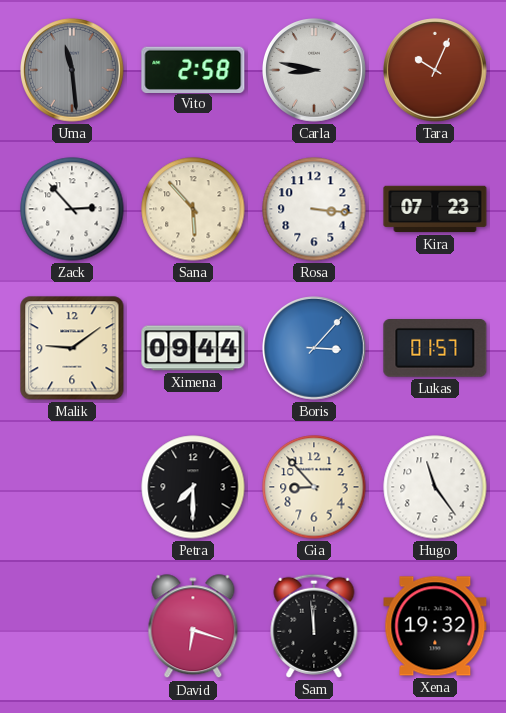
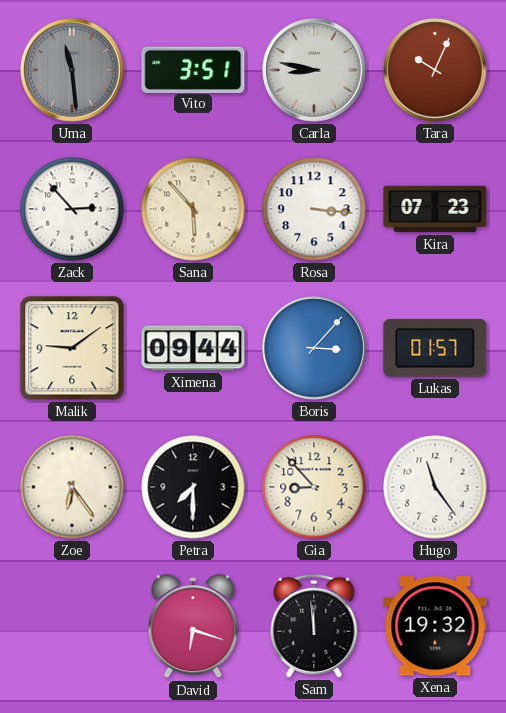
Vito: 2:58 -> 3:51 (193, 69)
Zoe: none -> 6:24 (72, 487)
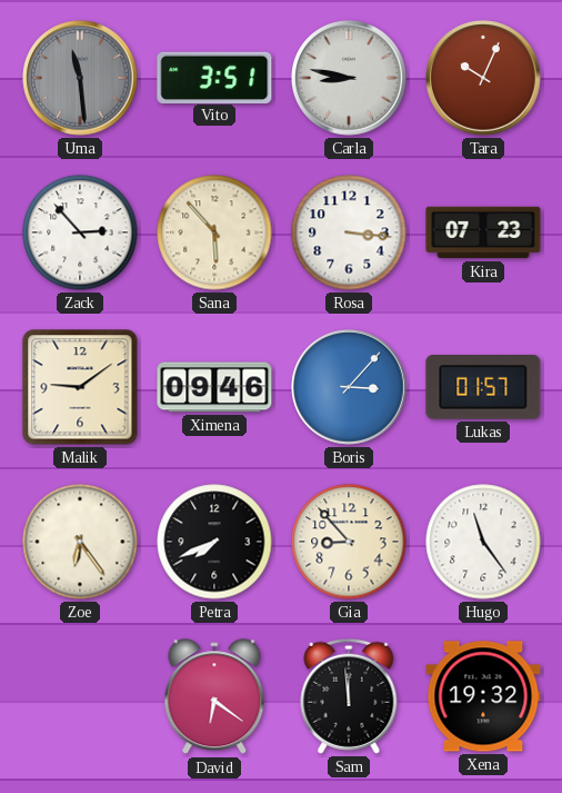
Ximena: 09:44 -> 09:46 (214, 387)
Petra: 7:30 -> 7:41 (214, 542)
David: 6:18 -> 6:21 (214, 697)
